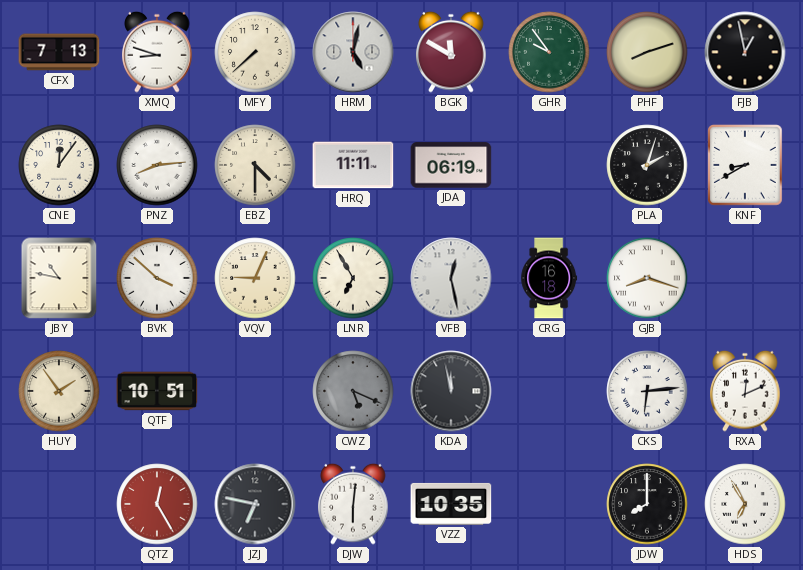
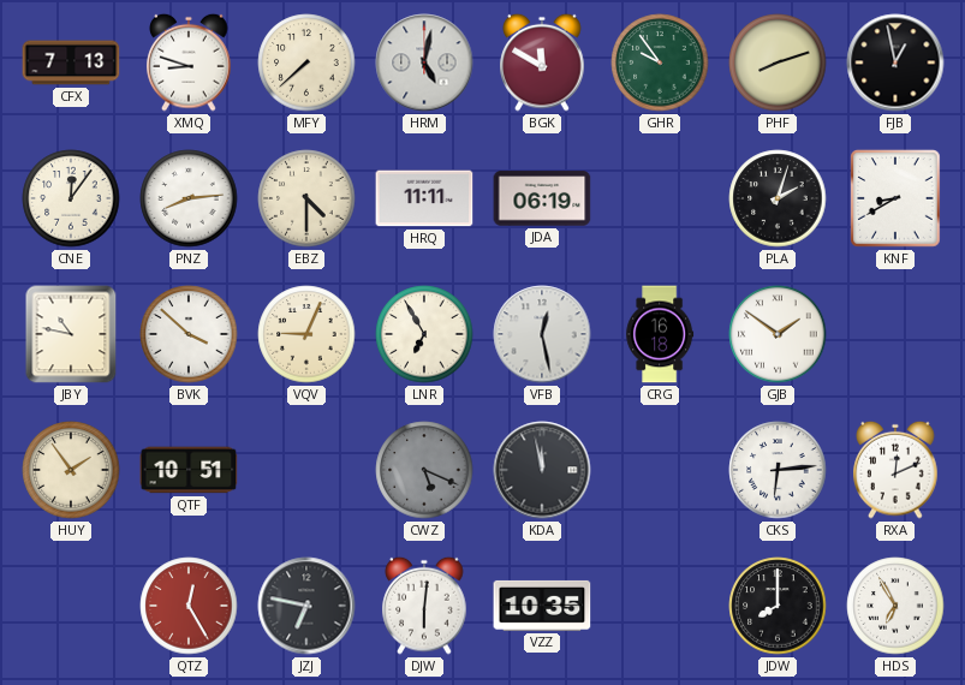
GJB: 8:18 -> 1:51 (778, 334)
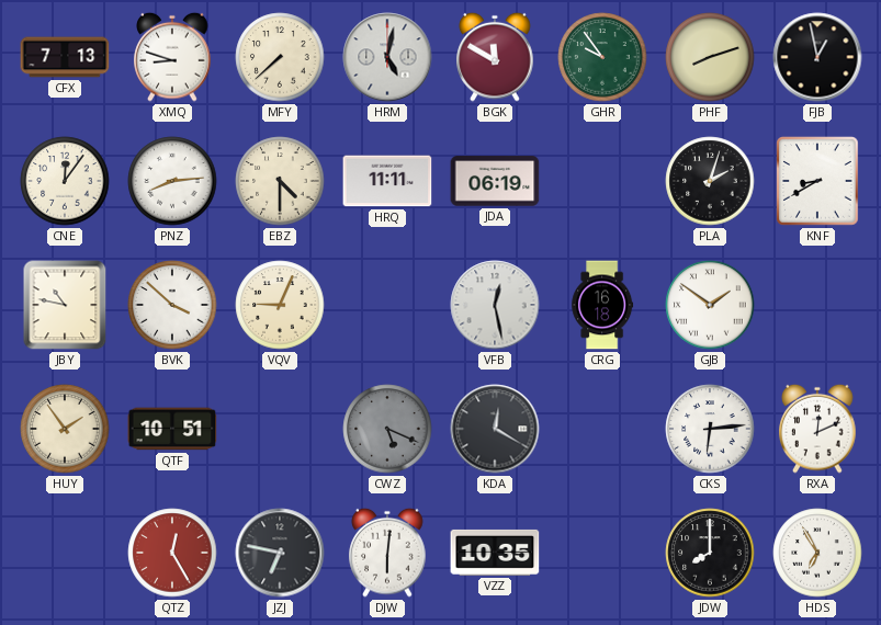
LNR: 6:55 -> none (424, 334)
KDA: 11:58 -> 12:20 (495, 429)
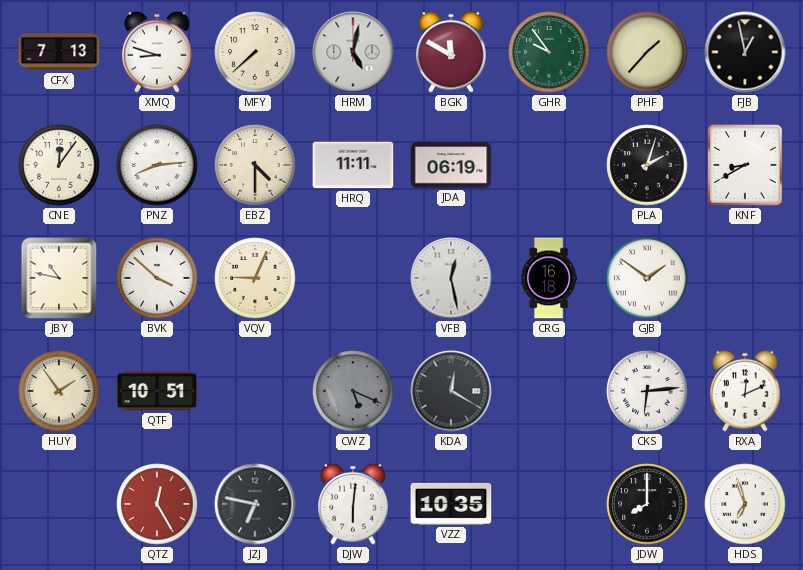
PHF: 8:12 -> 1:37 (647, 52)
HDS: 6:55 -> 6:57 (745, 504)
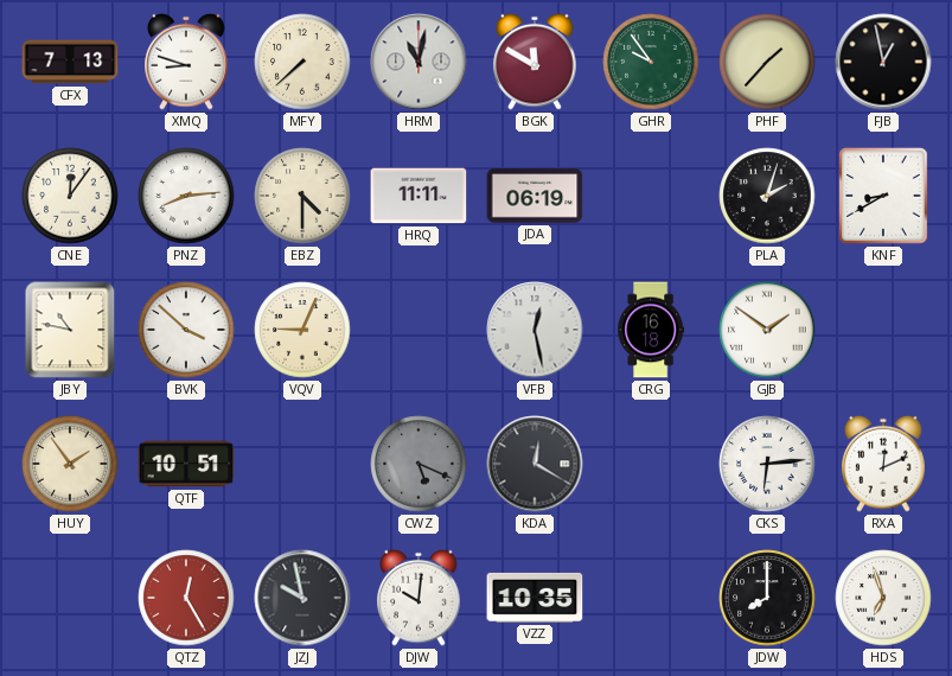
HRM: 5:02 -> 11:02 (419, 62)
JZJ: 6:47 -> 9:58 (302, 598)
DJW: 6:01 -> 10:01 (419, 598)
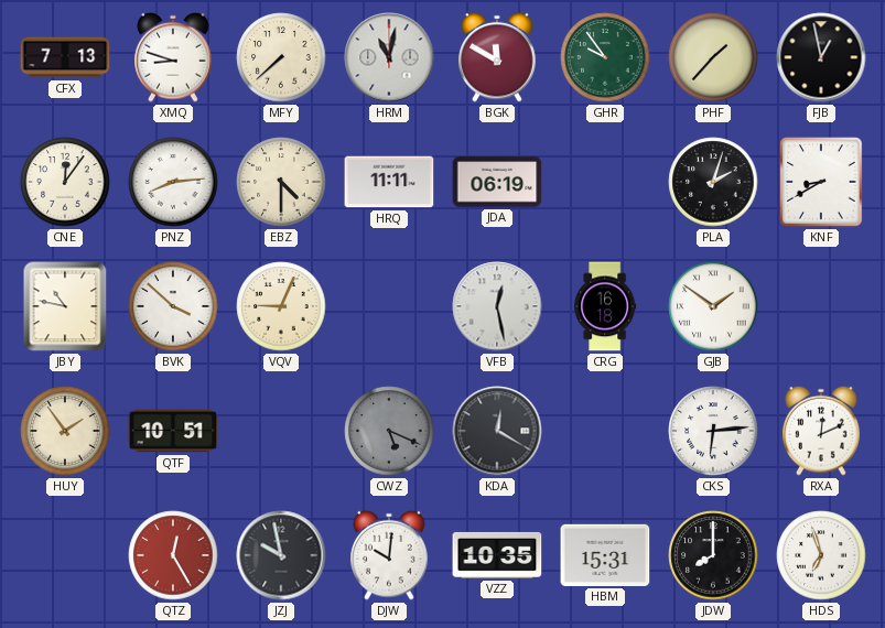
HBM: none -> 15:31 (605, 555)
